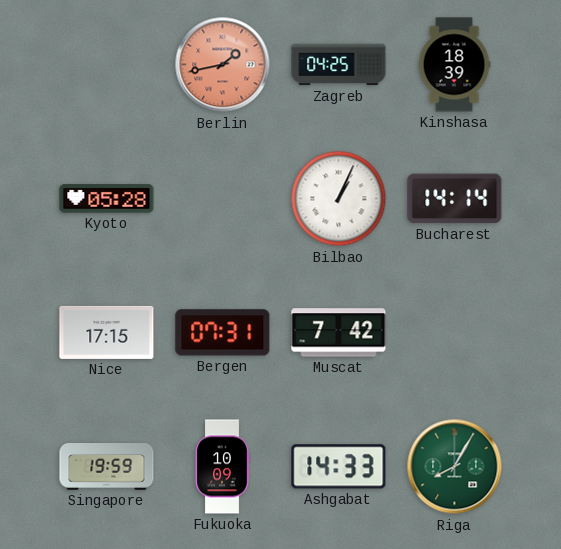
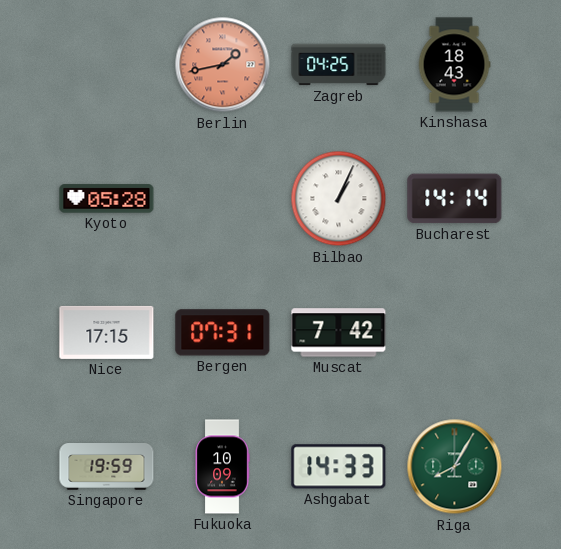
Kinshasa: 18:39 -> 18:43 (454, 65)
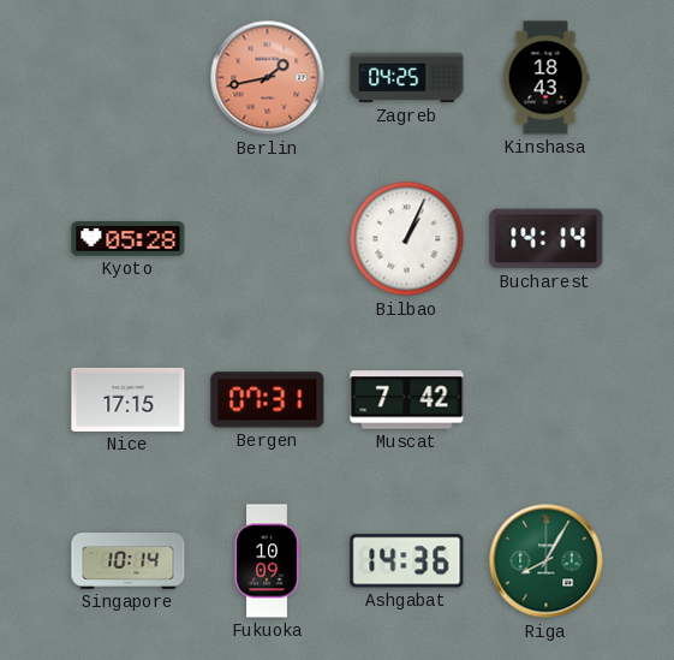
Singapore: 19:59 -> 10:14 (129, 561)
Ashgabat: 14:33 -> 14:36 (407, 561)
